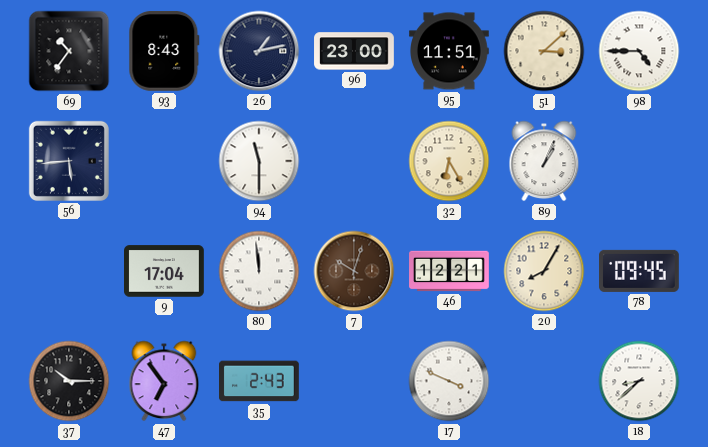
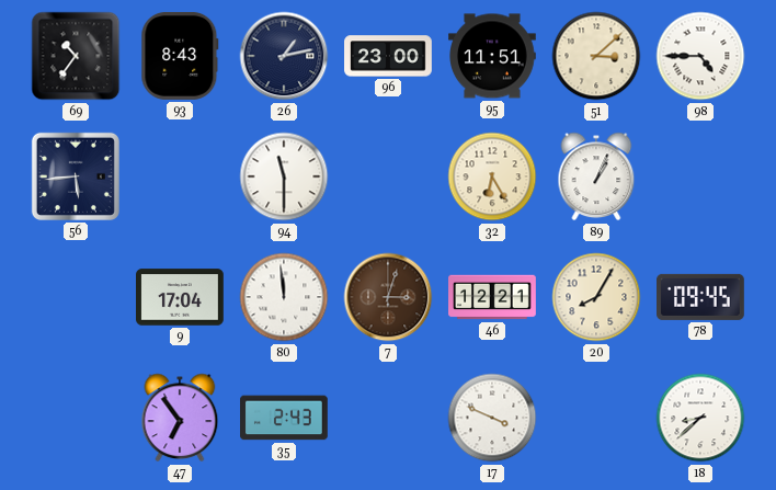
7: 10:03 -> 3:03 (388, 297)
37: 10:15 -> none (69, 381)
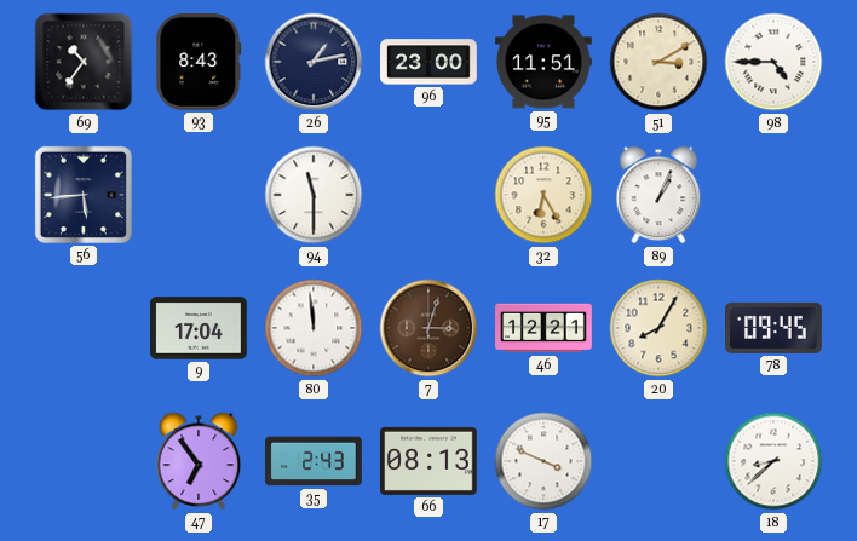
51: 3:08 -> 3:10 (658, 62)
66: none -> 08:13 (430, 461)
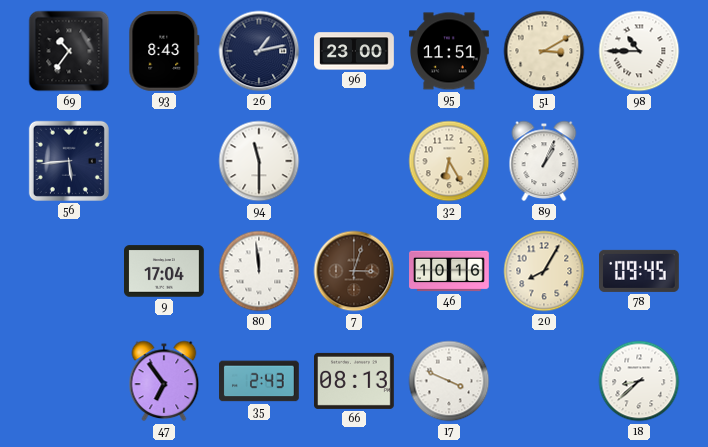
98: 4:45 -> 10:45 (639, 51)
46: 12:21 -> 10:16 (449, 271)
